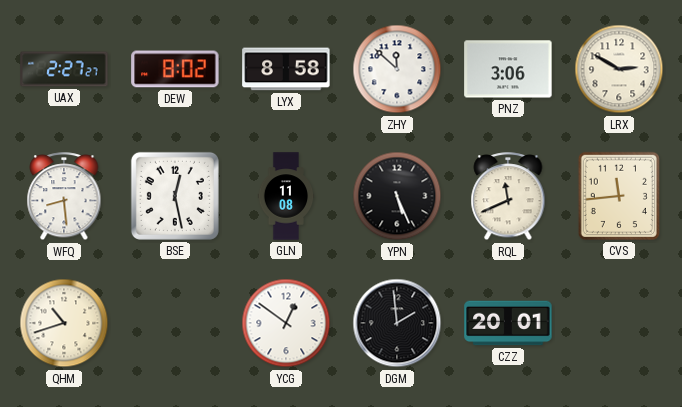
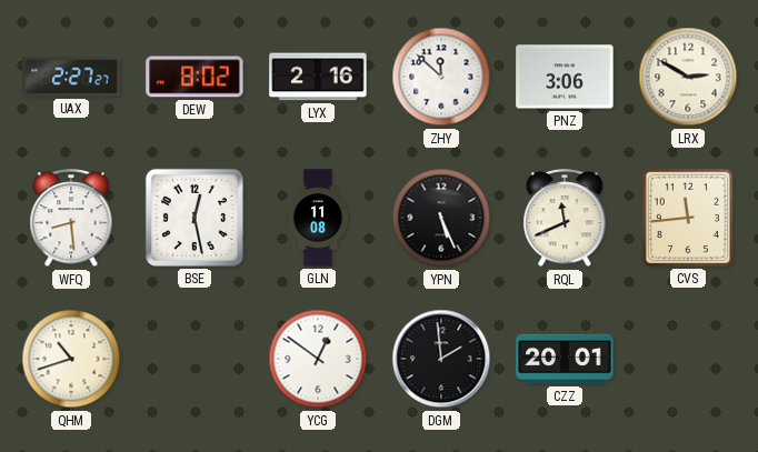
LYX: 8:58 -> 2:16 (318, 77)
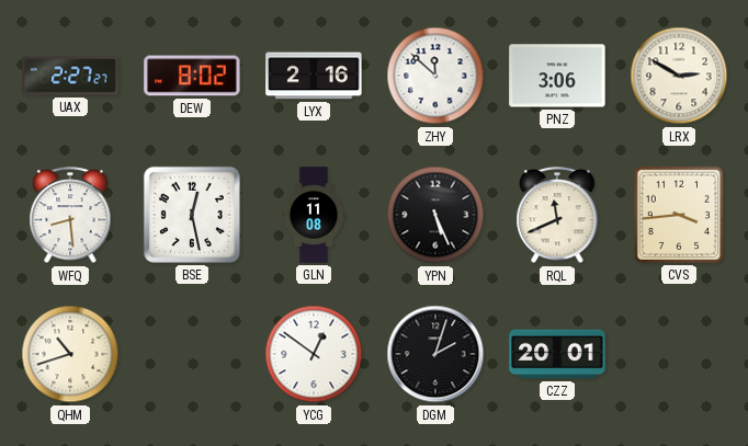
CVS: 11:44 -> 3:44 (679, 215)
DGM: 1:59 -> 2:03 (435, 354)
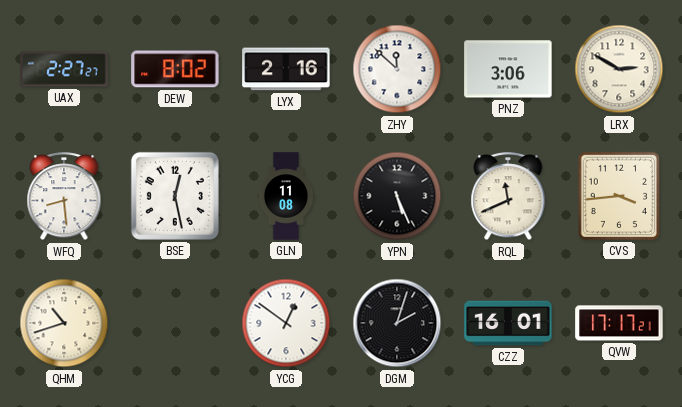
CZZ: 20:01 -> 16:01 (508, 323)
QVW: none -> 17:17 (619, 323)
